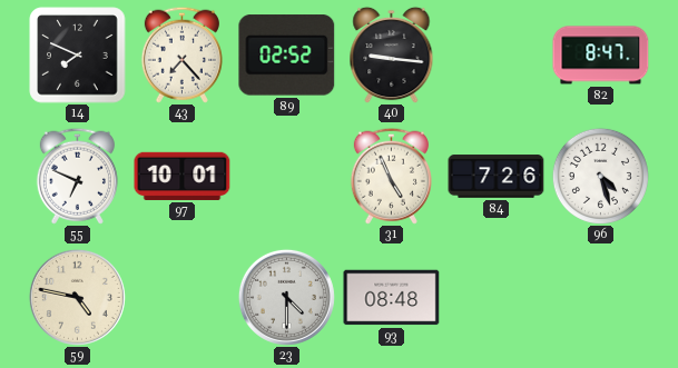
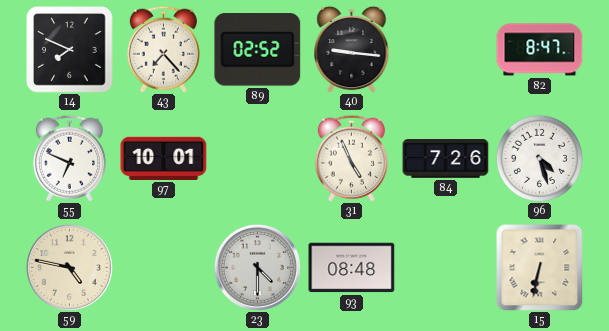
15: none -> 6:32 (540, 268)
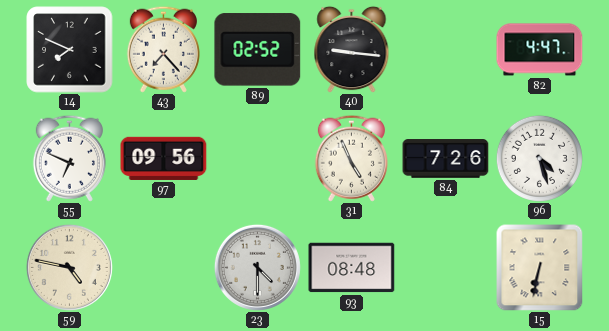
82: 8:47 -> 4:47 (540, 50)
97: 10:01 -> 09:56 (164, 158)
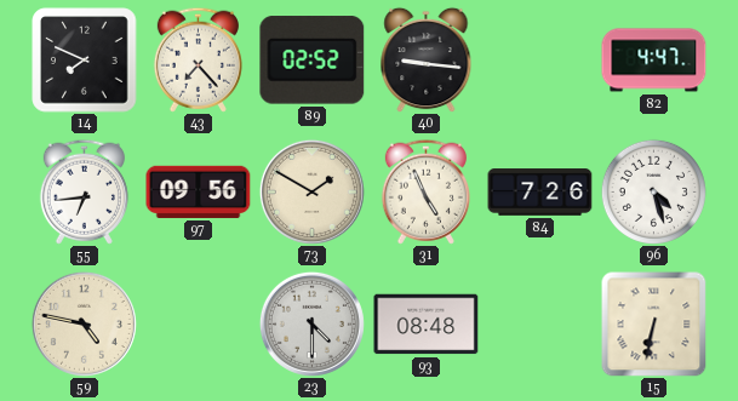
55: 6:49 -> 6:44 (84, 191)
73: none -> 1:50 (311, 191)
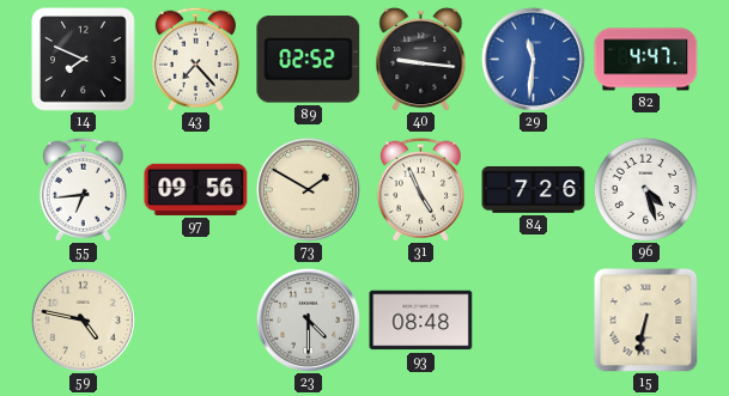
29: none -> 11:31 (533, 59)
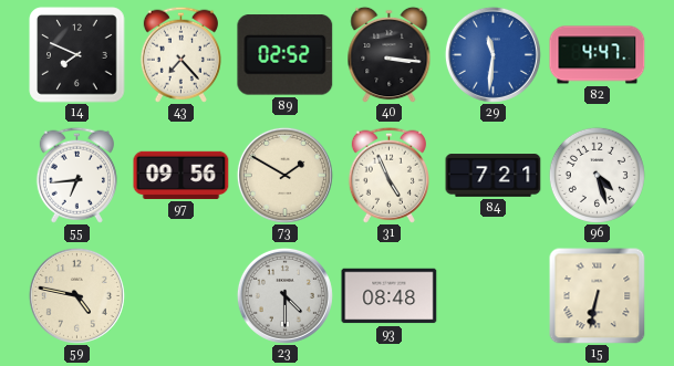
40: 9:16 -> 3:16 (390, 54)
84: 7:26 -> 7:21 (494, 176)
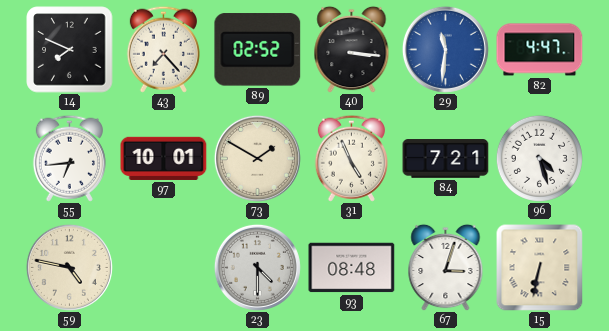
97: 09:56 -> 10:01 (164, 158)
67: none -> 3:03 (446, 267)
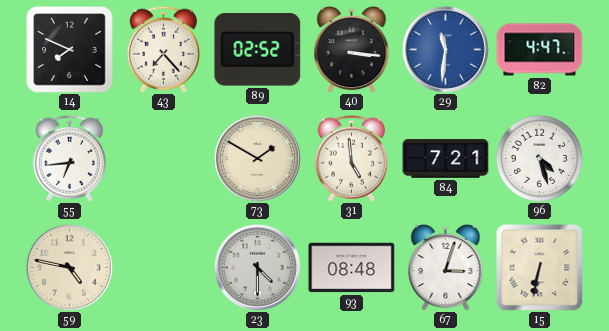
97: 10:01 -> none (164, 158)
31: 4:56 -> 4:59 (351, 158)
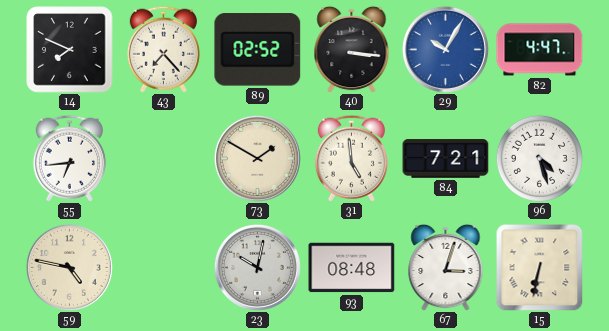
29: 11:31 -> 10:05 (445, 49)
23: 4:30 -> 10:02 (257, 267)
